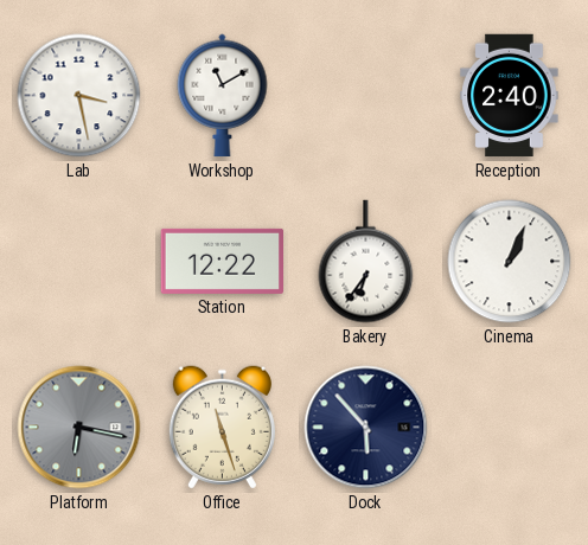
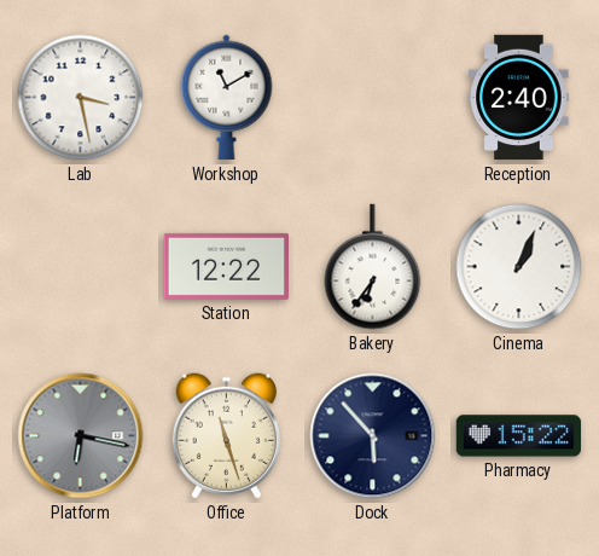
Pharmacy: none -> 15:22 (519, 436)
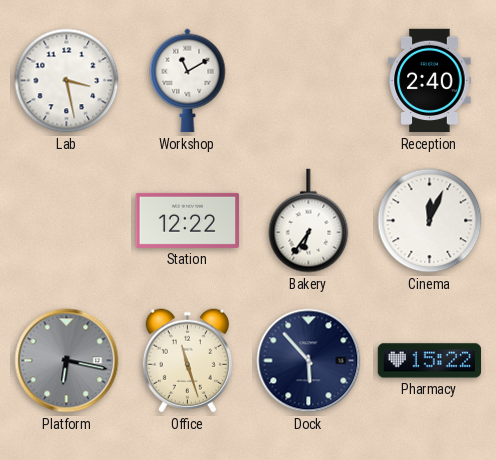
Cinema: 1:04 -> 12:04 (430, 221)
